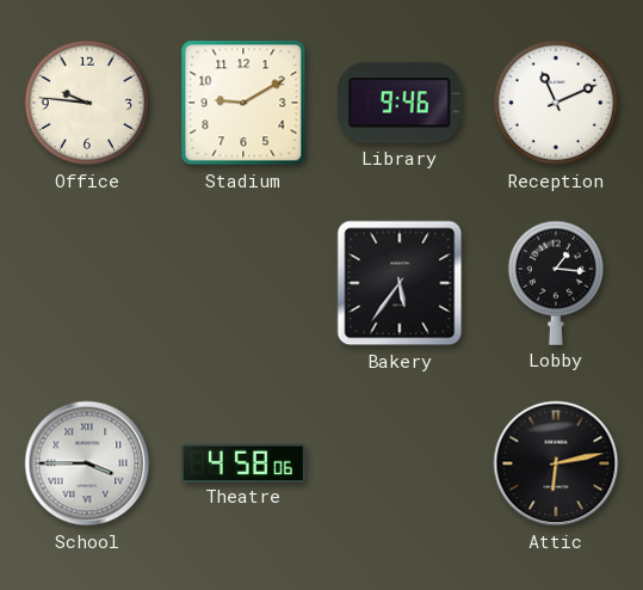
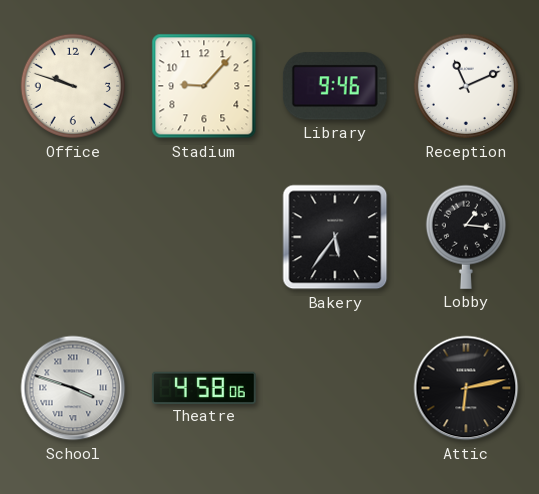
Office: 9:46 -> 9:48 (73, 86)
Stadium: 9:10 -> 9:07 (204, 86)
School: 3:45 -> 3:48 (73, 388)
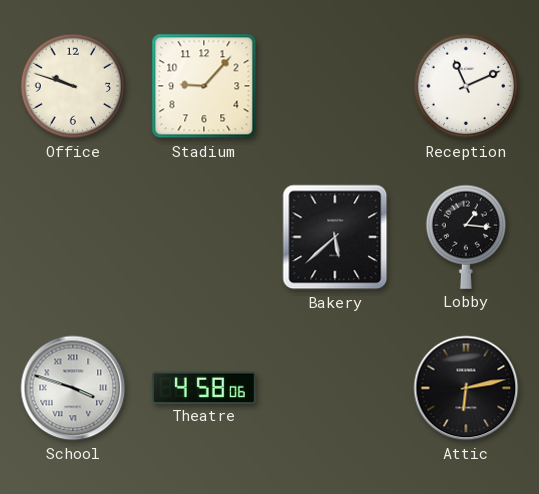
Library: 9:46 -> none (335, 86)
Bakery: 5:36 -> 5:38 (335, 237)
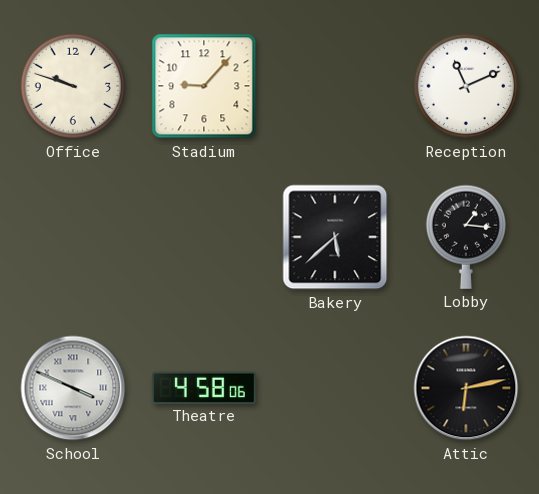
School: 3:48 -> 3:49 (73, 388)
